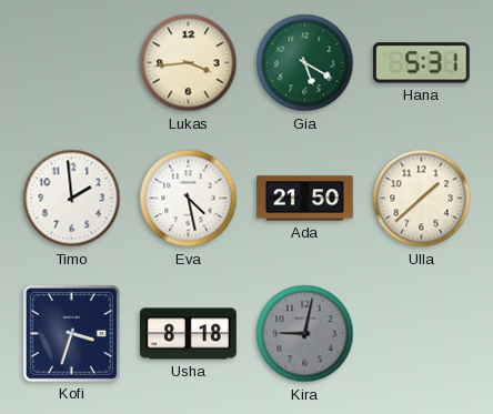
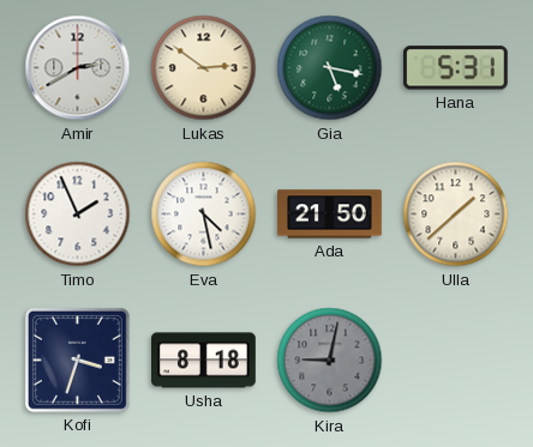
Amir: none -> 2:40 (78, 68)
Lukas: 3:44 -> 2:51 (204, 68)
Gia: 5:20 -> 5:17 (330, 68)
Timo: 1:59 -> 1:56 (78, 215)
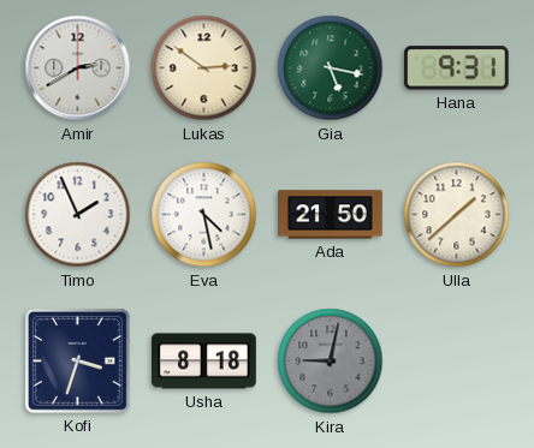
Hana: 5:31 -> 9:31 (456, 68)
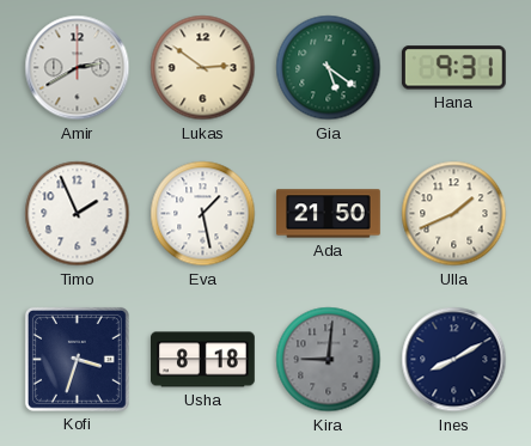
Gia: 5:17 -> 5:21 (329, 68)
Eva: 4:28 -> 1:28 (203, 214)
Ulla: 1:38 -> 1:41 (454, 214)
Kira: 9:02 -> 9:01 (329, 360)
Ines: none -> 8:10 (454, 360)
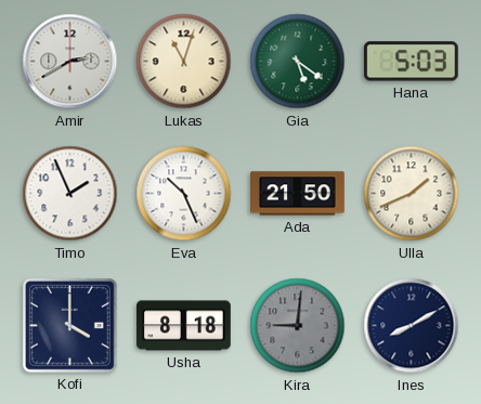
Lukas: 2:51 -> 11:03 (184, 62)
Hana: 9:31 -> 5:03 (411, 62)
Eva: 1:28 -> 10:26 (184, 194)
Kofi: 3:33 -> 4:00 (69, 325)
